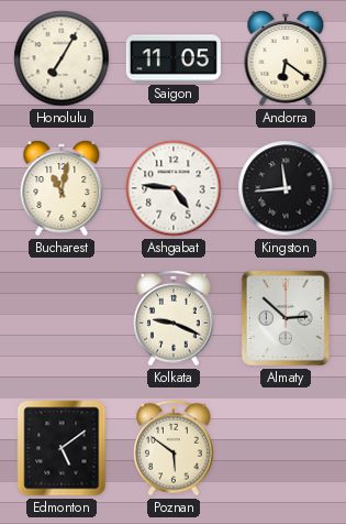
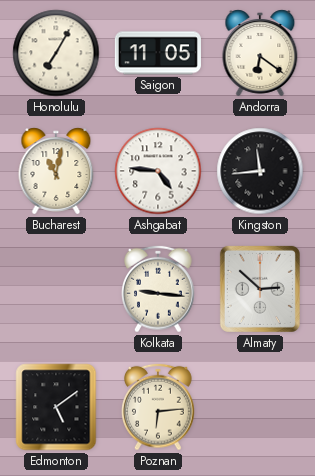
Kolkata: 9:19 -> 9:16 (159, 289)
Poznan: 5:51 -> 6:14 (159, 407)
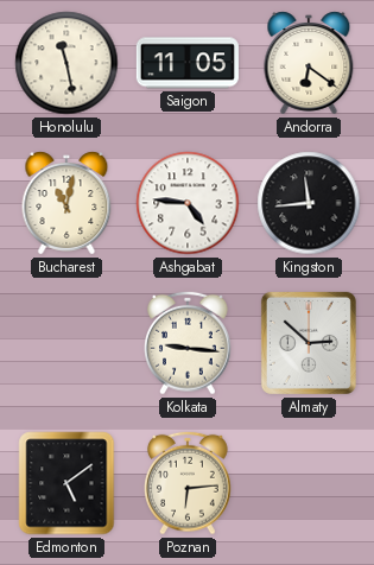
Honolulu: 7:05 -> 11:28 (66, 63)
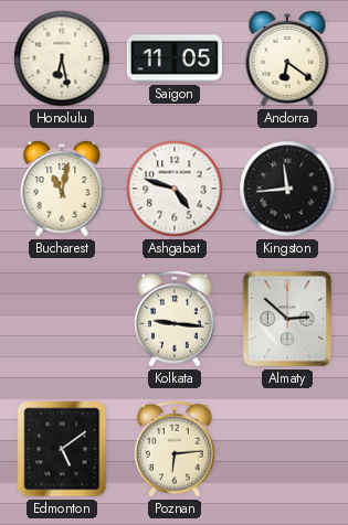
Honolulu: 11:28 -> 6:28 (62, 58)
Ashgabat: 4:46 -> 4:48 (175, 189)
